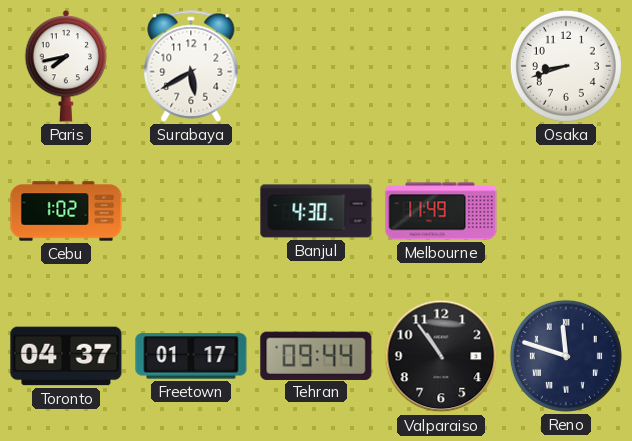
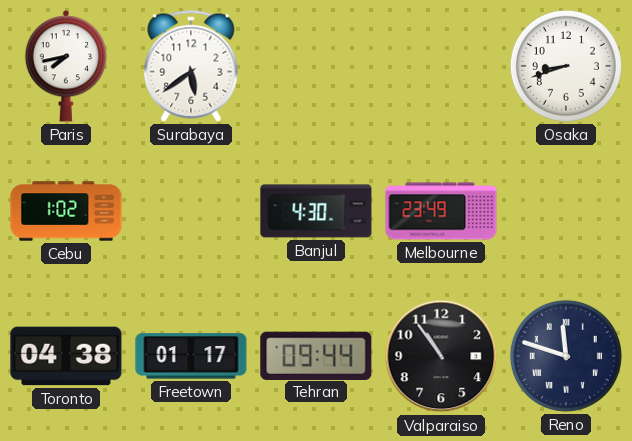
Surabaya: 5:40 -> 5:39 (191, 66)
Melbourne: 11:49 -> 23:49 (441, 211)
Toronto: 04:37 -> 04:38 (66, 356)
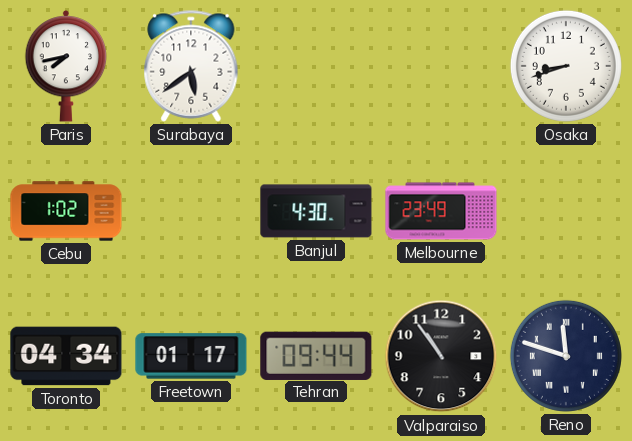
Toronto: 04:38 -> 04:34 (66, 356)
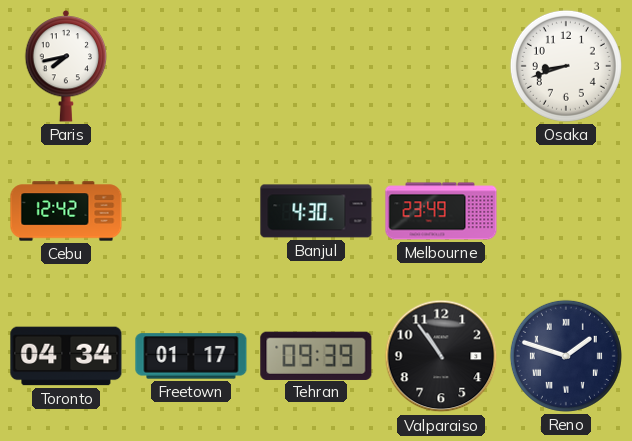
Surabaya: 5:39 -> none (191, 66)
Cebu: 1:02 -> 12:42 (66, 211)
Tehran: 09:44 -> 09:39 (316, 355)
Reno: 11:48 -> 1:48 (566, 356)
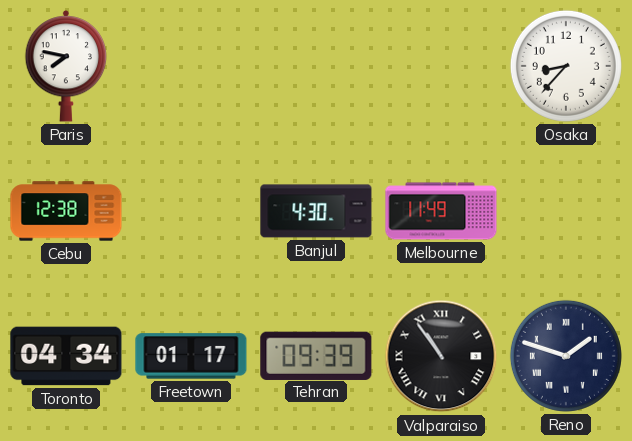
Paris: 7:43 -> 7:47 (66, 66)
Osaka: 8:42 -> 8:37 (566, 66)
Cebu: 12:42 -> 12:38 (66, 211)
Melbourne: 23:49 -> 11:49 (441, 211)
Valparaiso numerals: Arabic -> Roman (441, 356)
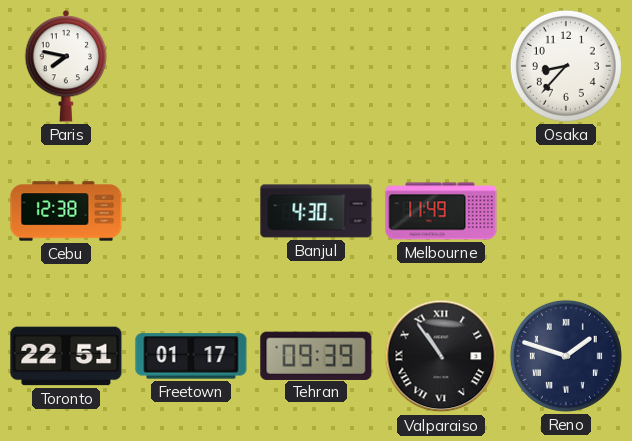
Toronto: 04:34 -> 22:51 (66, 356)
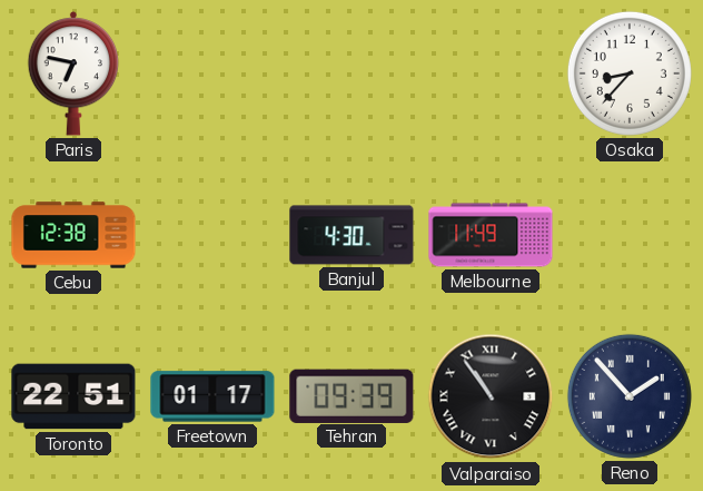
Paris: 7:47 -> 6:47 (73, 73)
Reno: 1:48 -> 1:53 (630, 396)
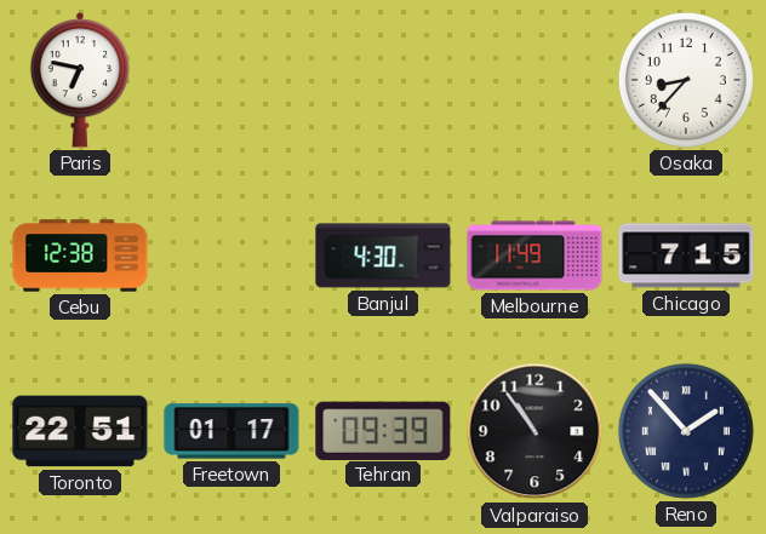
Chicago: none -> 7:15 (686, 255)
Valparaiso numerals: Roman -> Arabic (535, 431)
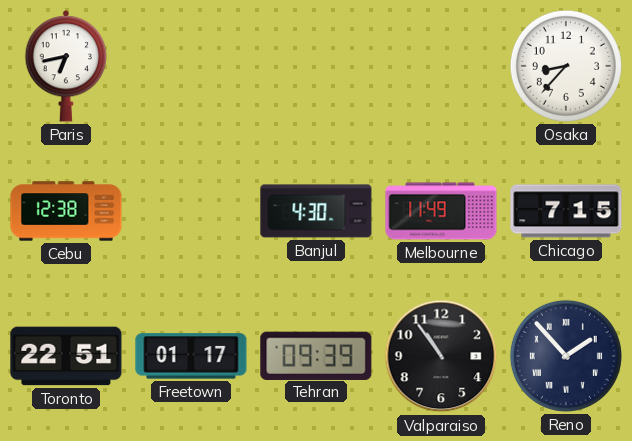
Paris: 6:47 -> 6:43 (66, 66)
